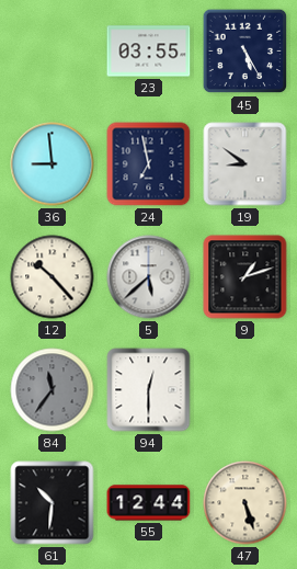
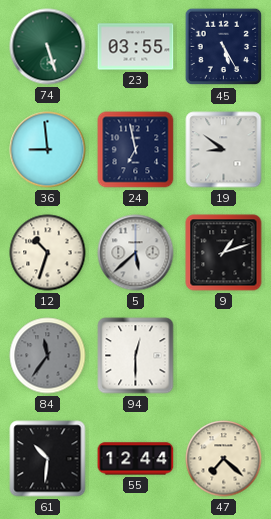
74: none -> 5:27 (48, 47)
12: 10:23 -> 10:33 (48, 253)
47: 5:27 -> 7:22 (224, 459)
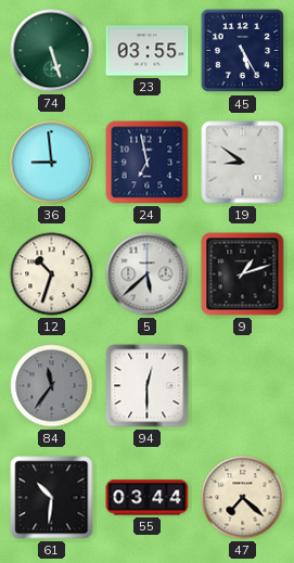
55: 12:44 -> 03:44 (148, 498)
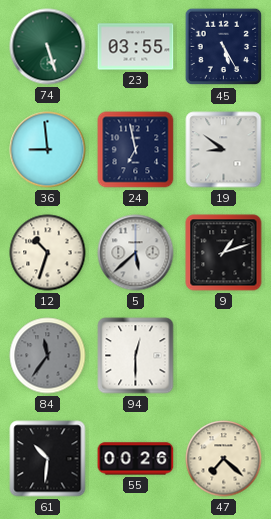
55: 03:44 -> 00:26 (136, 459)
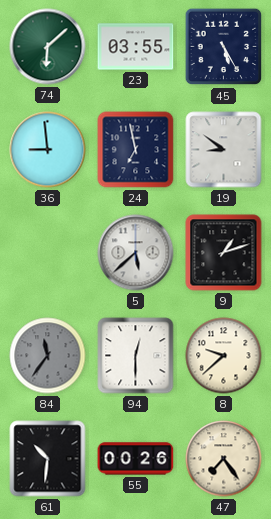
74: 5:27 -> 6:08 (48, 47)
12: 10:33 -> none (48, 253)
8: none -> 9:38 (224, 356)
47: 7:22 -> 7:24 (224, 459)
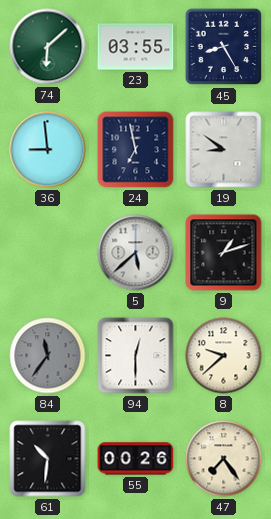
45: 5:25 -> 8:25 (224, 47)
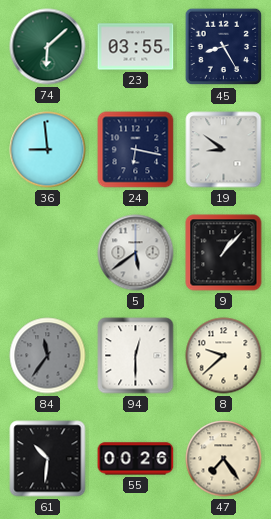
24: 6:58 -> 6:17 (136, 150)
5: 5:38 -> 5:39 (136, 253)
9: 1:12 -> 1:07 (224, 253)
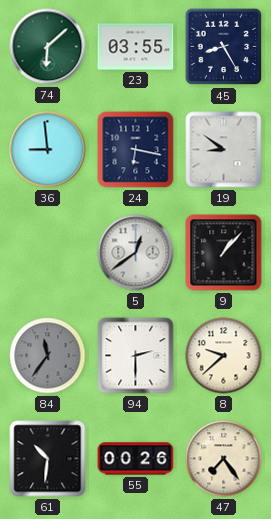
5: 5:39 -> 12:39 (136, 253)
94: 12:30 -> 2:30 (136, 356)
